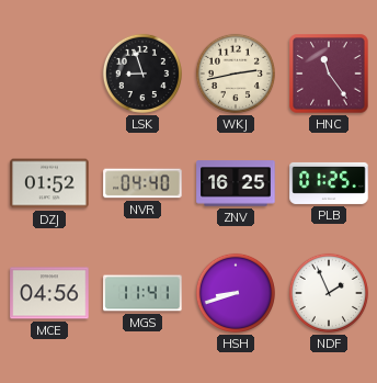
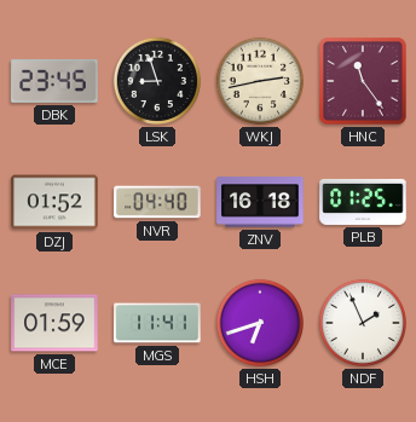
DBK: none -> 23:45 (54, 82)
ZNV: 16:25 -> 16:18 (260, 202)
MCE: 04:56 -> 01:59 (54, 323)
HSH: 8:42 -> 6:42 (260, 323)
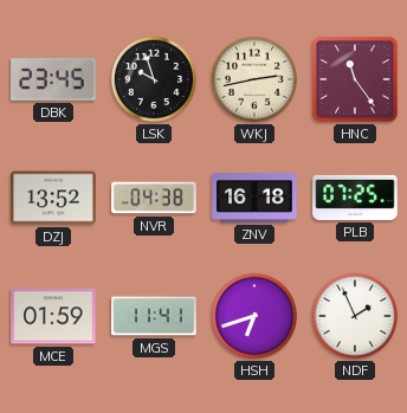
LSK: 8:57 -> 9:57 (154, 79)
DZJ: 01:52 -> 13:52 (53, 198)
NVR: 04:40 -> 04:38 (154, 198)
PLB: 01:25 -> 07:25 (355, 198)
